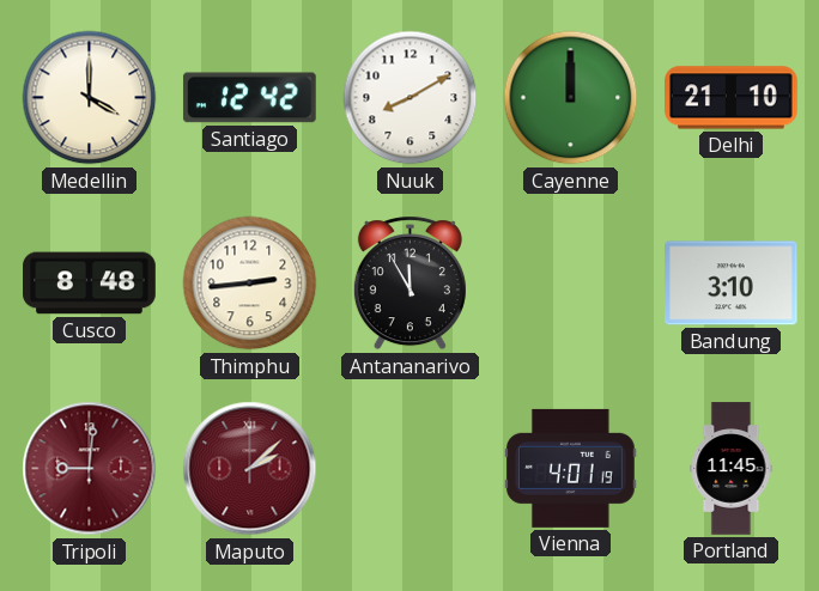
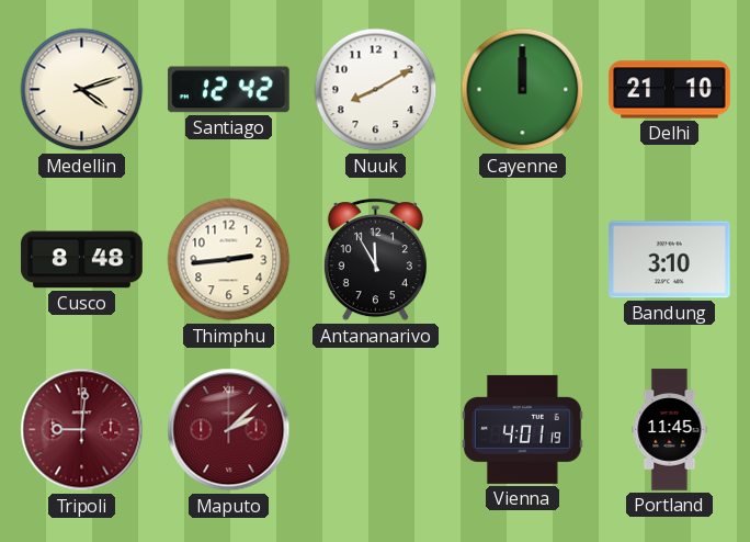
Medellin: 4:00 -> 4:12 (82, 90)
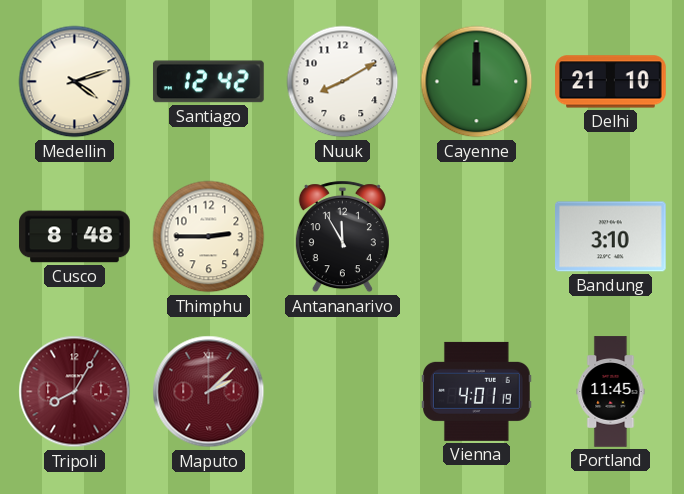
Thimphu: 2:44 -> 2:45 (209, 237)
Tripoli: 9:01 -> 8:05 (75, 392)
